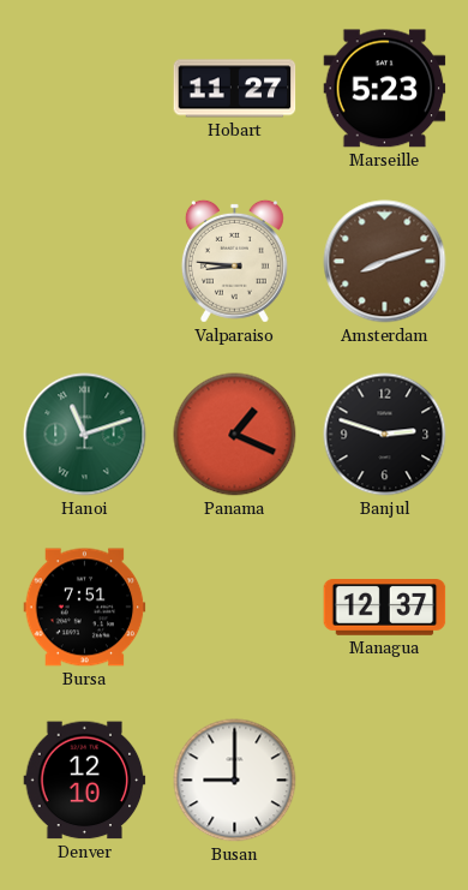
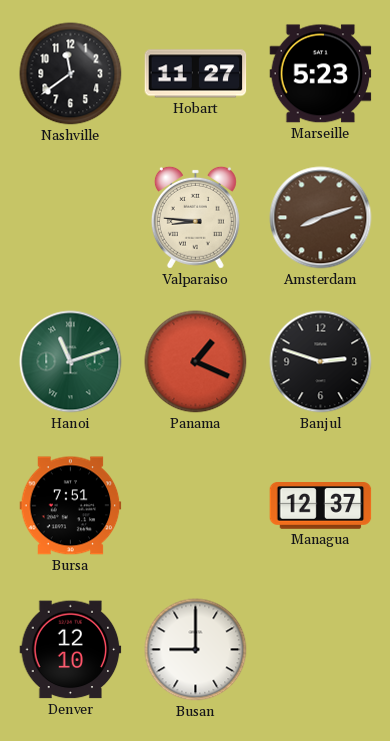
Nashville: none -> 11:39 (71, 74)
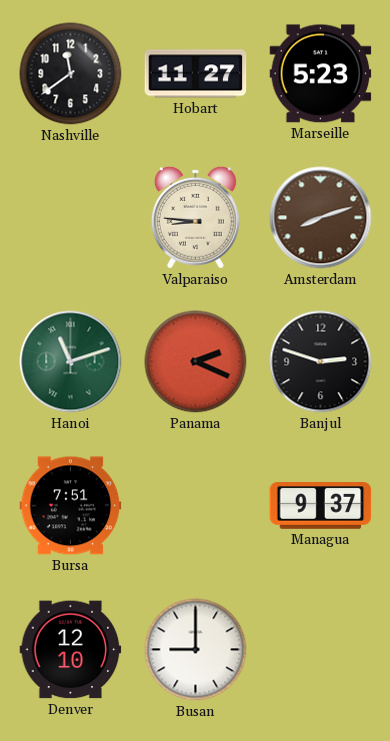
Panama: 1:19 -> 2:19 (196, 362)
Managua: 12:37 -> 9:37 (321, 506)
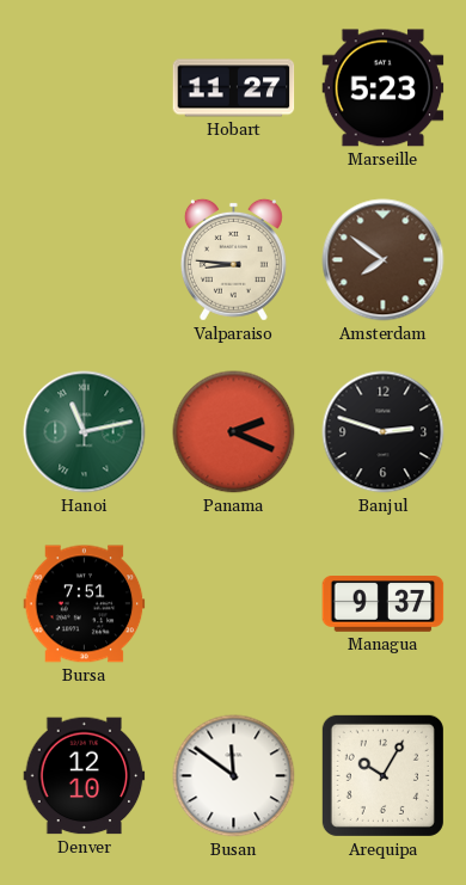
Nashville: 11:39 -> none (71, 74)
Amsterdam: 8:12 -> 7:51 (384, 260)
Hanoi: 11:12 -> 11:13 (85, 432)
Busan: 9:00 -> 11:51 (234, 776)
Arequipa: none -> 10:05 (382, 775)
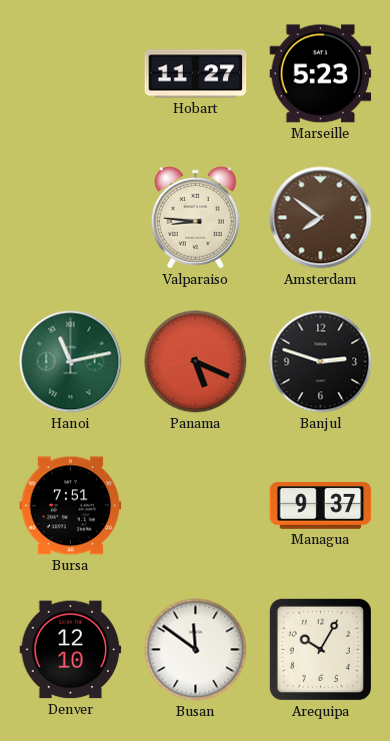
Panama: 2:19 -> 5:19 (196, 362)
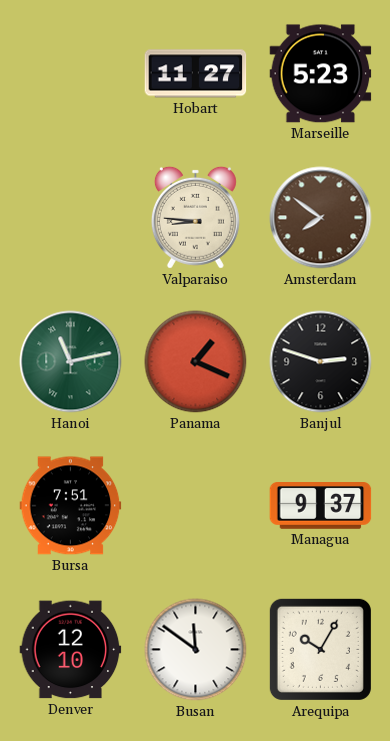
Panama: 5:19 -> 1:19 (196, 362)
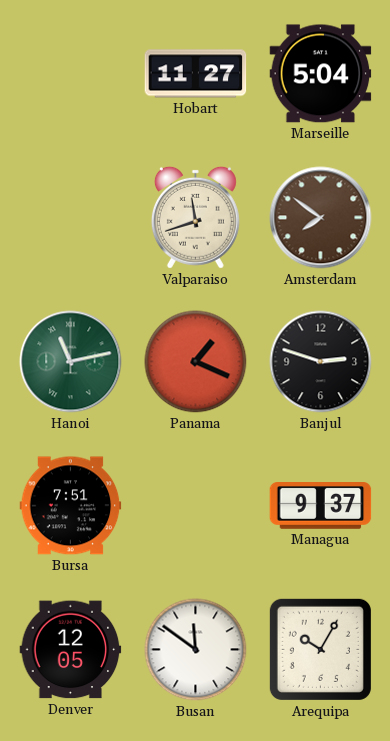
Marseille: 5:23 -> 5:04 (321, 74)
Valparaiso: 8:46 -> 11:42 (195, 217)
Denver: 12:10 -> 12:05 (71, 650)
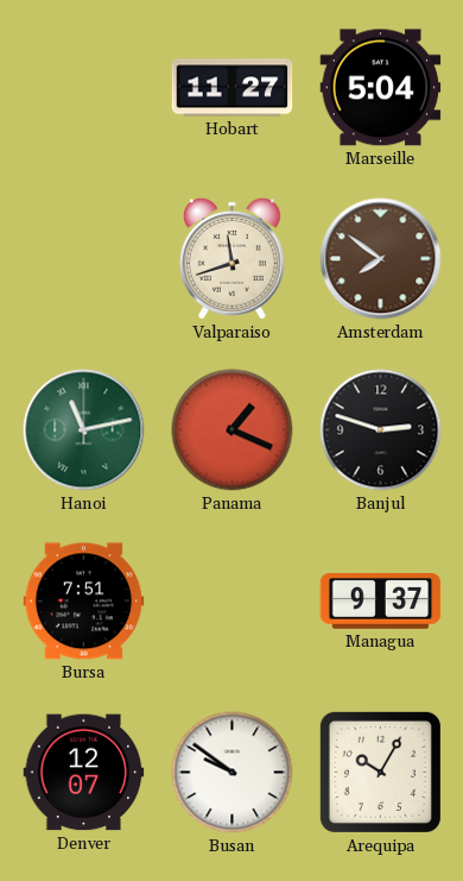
Denver: 12:05 -> 12:07 (84, 773)
Busan: 11:51 -> 9:51 (233, 773)
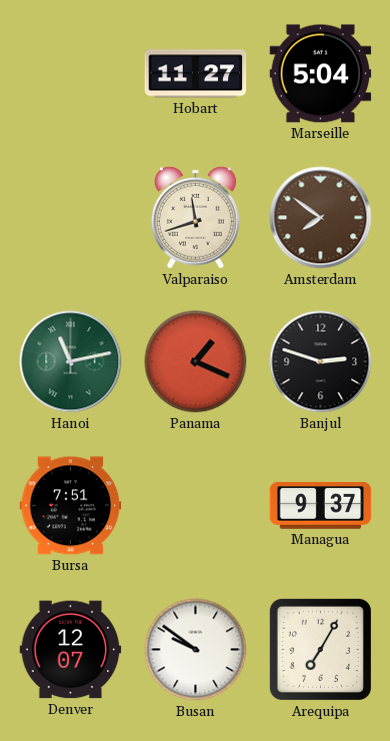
Arequipa: 10:05 -> 7:05 (320, 649)
